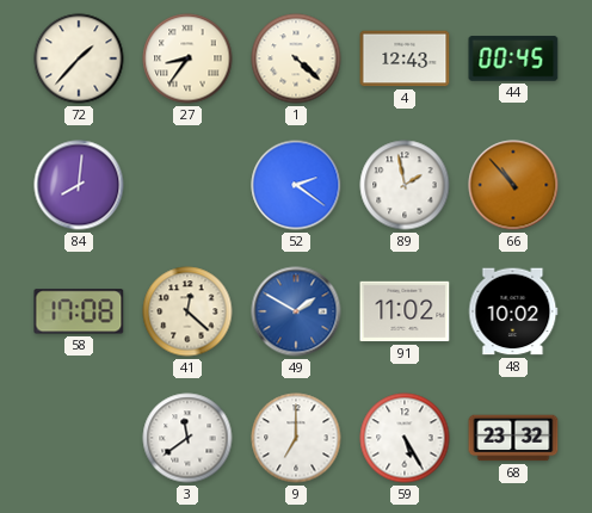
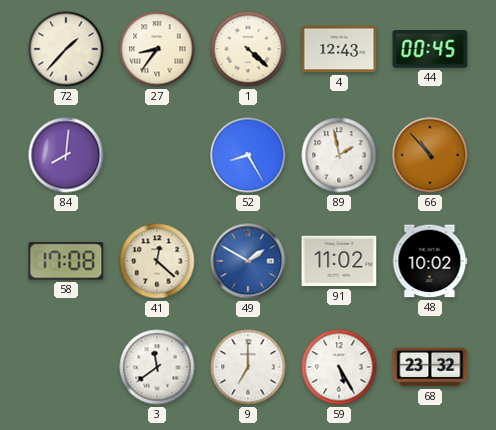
52: 2:21 -> 8:25 (248, 155)
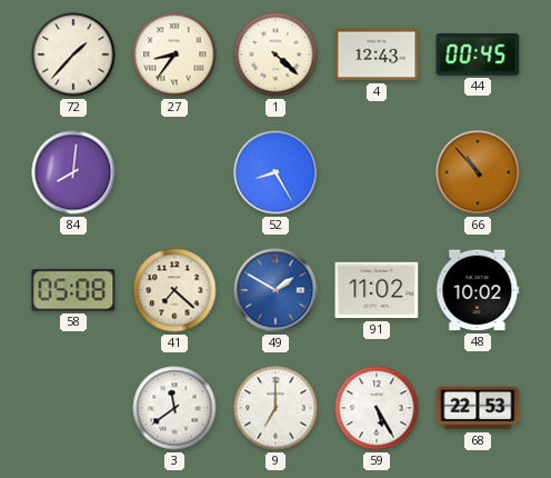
89: 1:58 -> none (339, 155)
58: 17:08 -> 05:08 (73, 290)
41: 12:22 -> 7:22 (174, 290)
68: 23:32 -> 22:53 (478, 408)
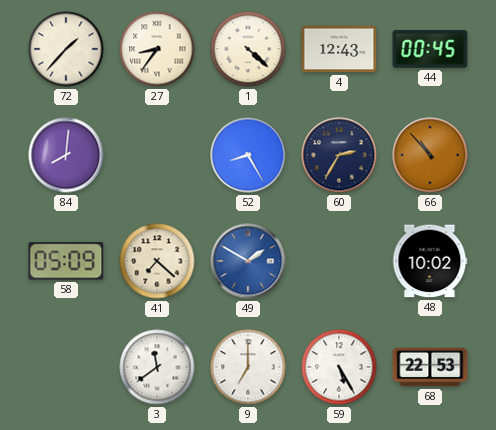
60: none -> 2:35 (339, 155)
58: 05:08 -> 05:09 (66, 261)
91: 11:02 -> none (377, 290)
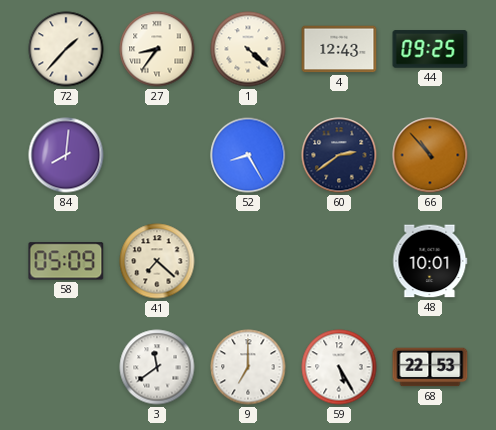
44: 00:45 -> 09:25 (430, 49)
60: 2:35 -> 2:39 (339, 155)
49: 1:50 -> none (248, 261)
48: 10:02 -> 10:01 (430, 261)
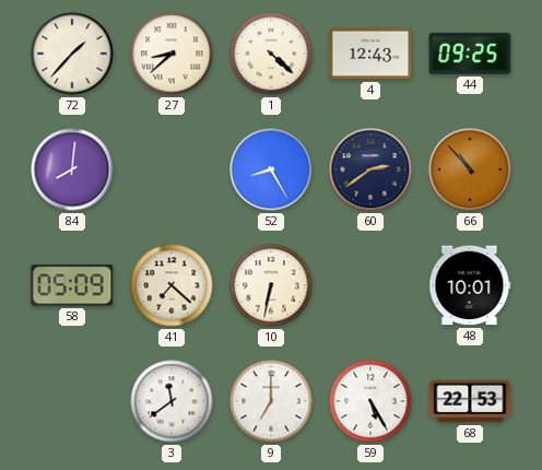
27: 8:36 -> 8:38 (172, 54)
10: none -> 6:32 (271, 285)
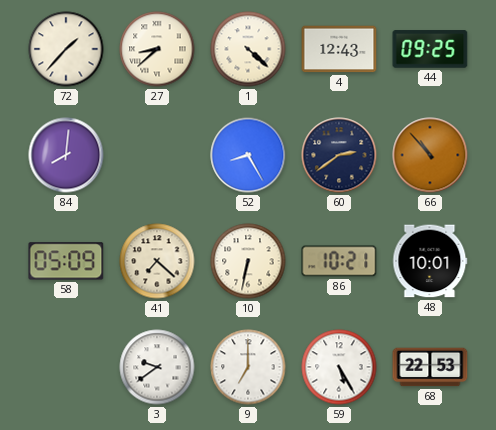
86: none -> 10:21 (339, 261)
3: 11:39 -> 9:39 (157, 367)
